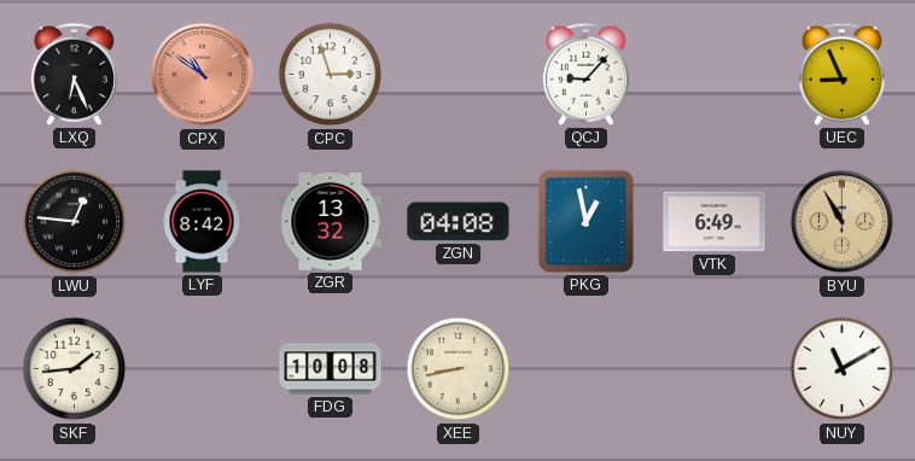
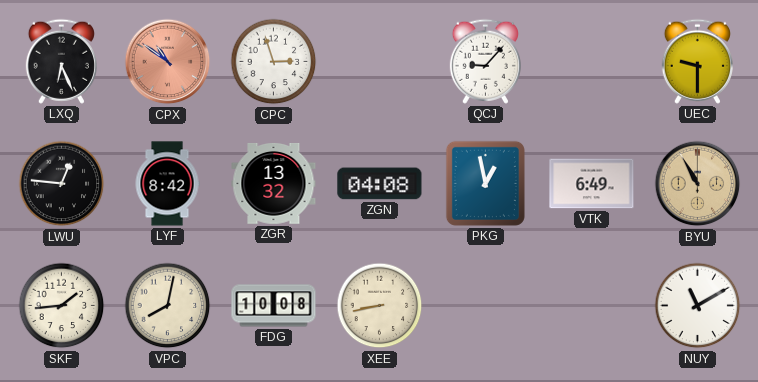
UEC: 8:56 -> 9:30 (697, 61)
VPC: none -> 8:02 (168, 306)
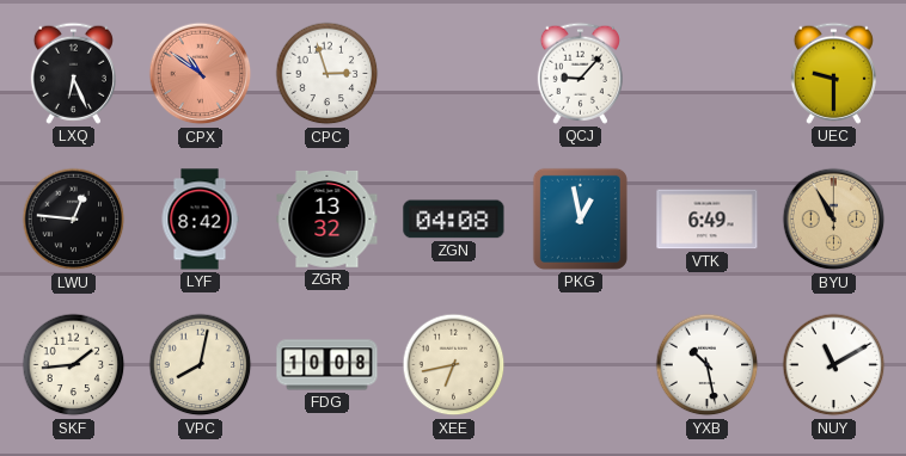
XEE: 8:43 -> 6:43 (454, 365)
YXB: none -> 10:28 (708, 365)
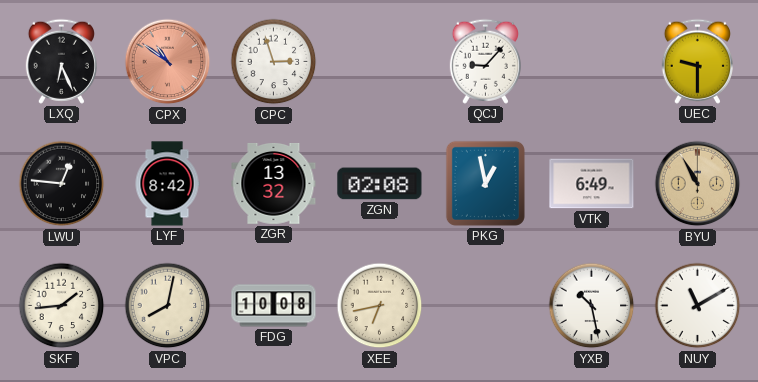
ZGN: 04:08 -> 02:08 (380, 184)
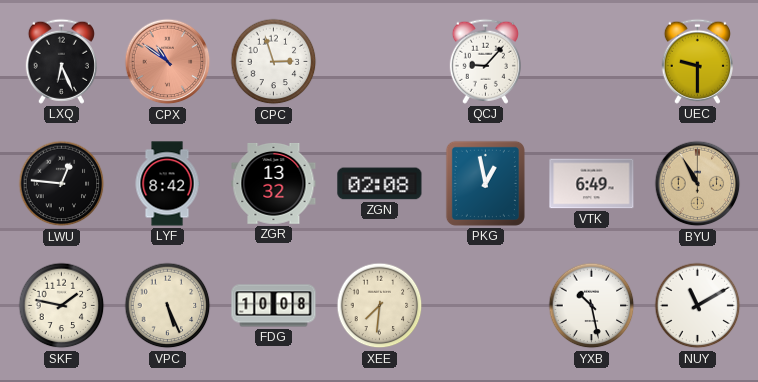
SKF: 1:44 -> 1:47 (62, 306)
VPC: 8:02 -> 5:26 (168, 306)
XEE: 6:43 -> 7:31 (380, 306)
